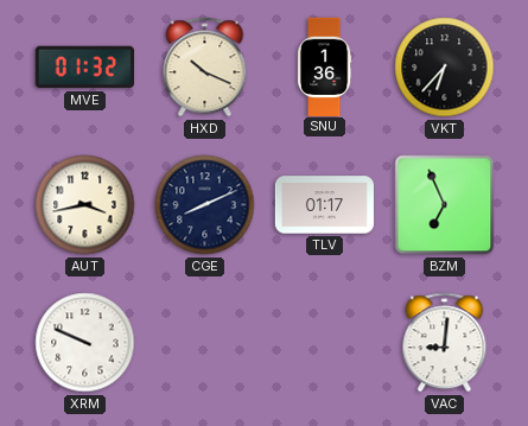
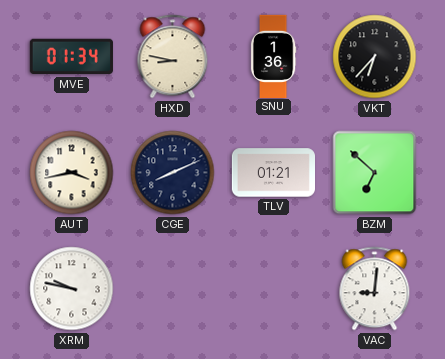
MVE: 01:32 -> 01:34 (71, 57)
HXD: 10:19 -> 8:47 (173, 57)
TLV: 01:17 -> 01:21 (273, 173)
BZM: 6:56 -> 6:52 (375, 173)
XRM: 9:49 -> 9:47 (72, 289)
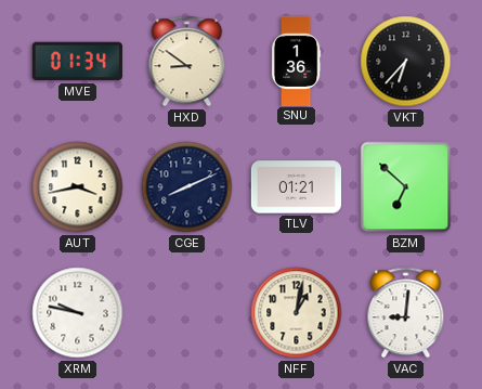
HXD: 8:47 -> 8:51 (187, 62)
NFF: none -> 1:02 (297, 313)
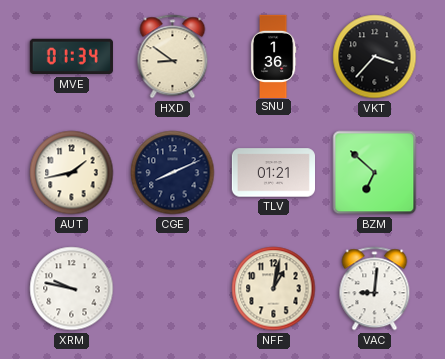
VKT: 6:37 -> 3:37 (375, 57)
AUT: 3:43 -> 1:43 (72, 173)
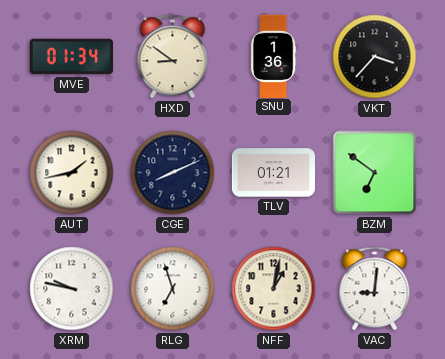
BZM: 6:52 -> 6:51 (375, 173)
RLG: none -> 6:57 (173, 289)
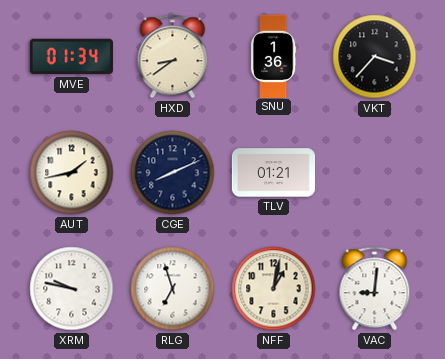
HXD: 8:51 -> 8:39 (173, 57)
BZM: 6:51 -> none (375, 173)
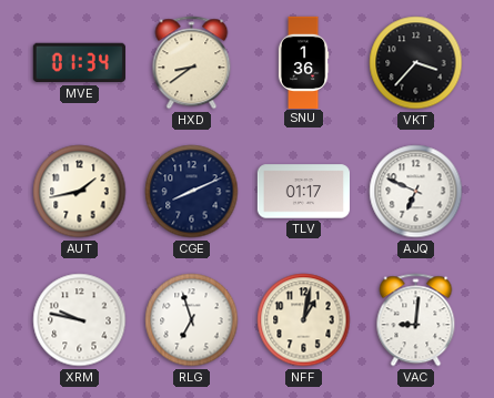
TLV: 01:21 -> 01:17 (303, 192)
AJQ: none -> 6:49 (416, 192)
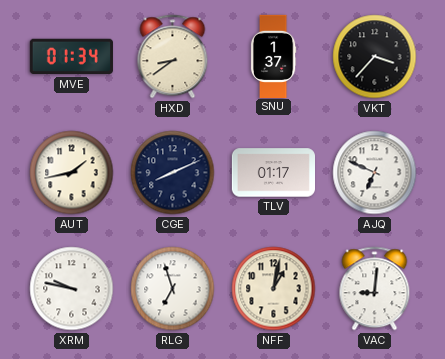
SNU: 1:36 -> 1:37 (273, 56)
